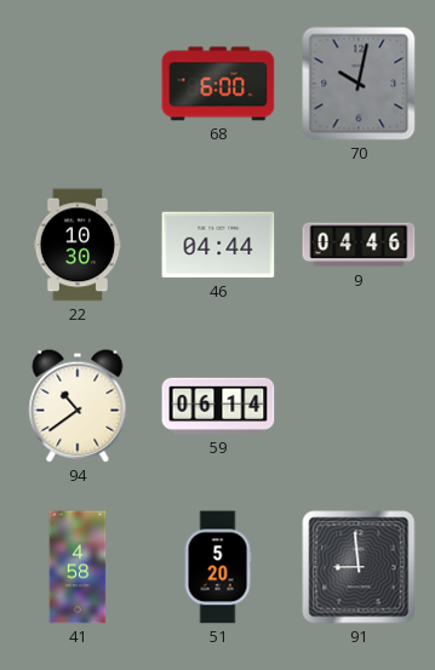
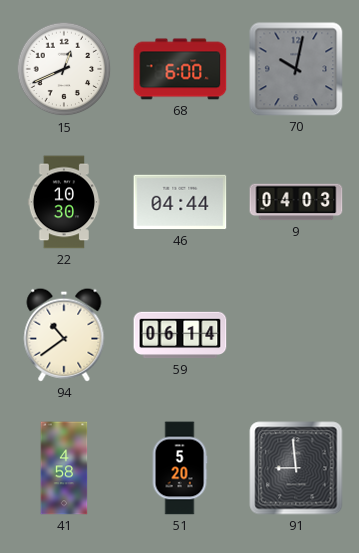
15: none -> 12:41 (64, 69)
9: 04:46 -> 04:03 (296, 202)
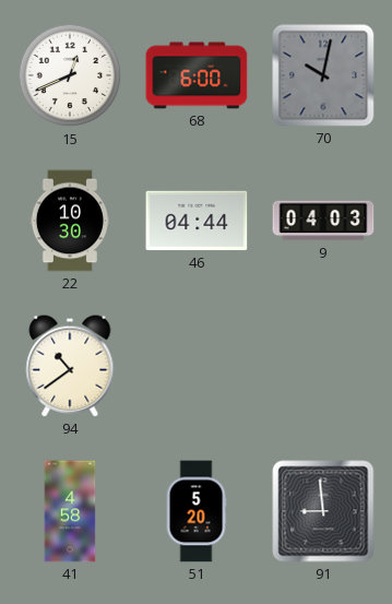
59: 06:14 -> none (180, 335)
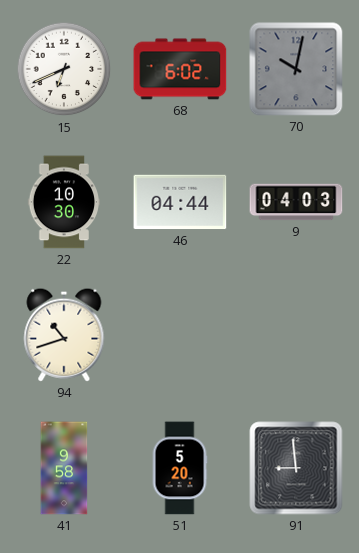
15: 12:41 -> 6:41 (64, 69)
68: 6:00 -> 6:02 (180, 69)
94: 10:39 -> 10:42 (64, 335)
41: 4:58 -> 9:58 (64, 468)
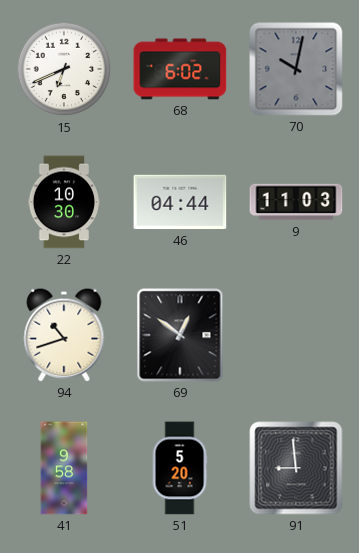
9: 04:03 -> 11:03 (296, 202)
69: none -> 12:51 (180, 335)
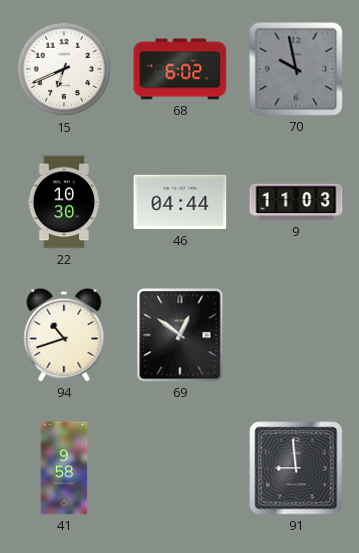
70: 10:02 -> 9:58 (296, 69)
51: 5:20 -> none (180, 468)
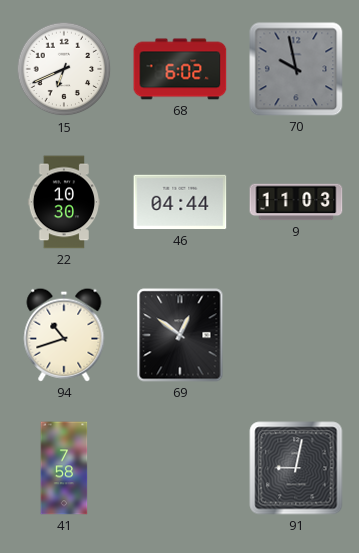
41: 9:58 -> 7:58 (64, 468)
91: 8:59 -> 9:02 (296, 468)
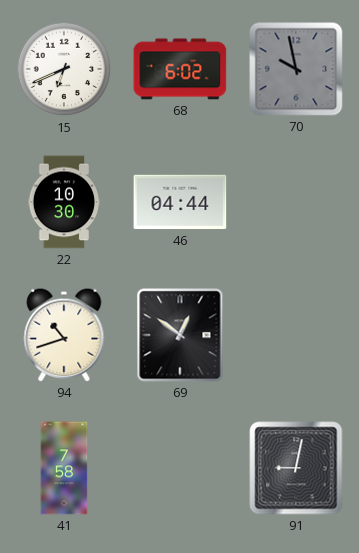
9: 11:03 -> none (296, 202)
